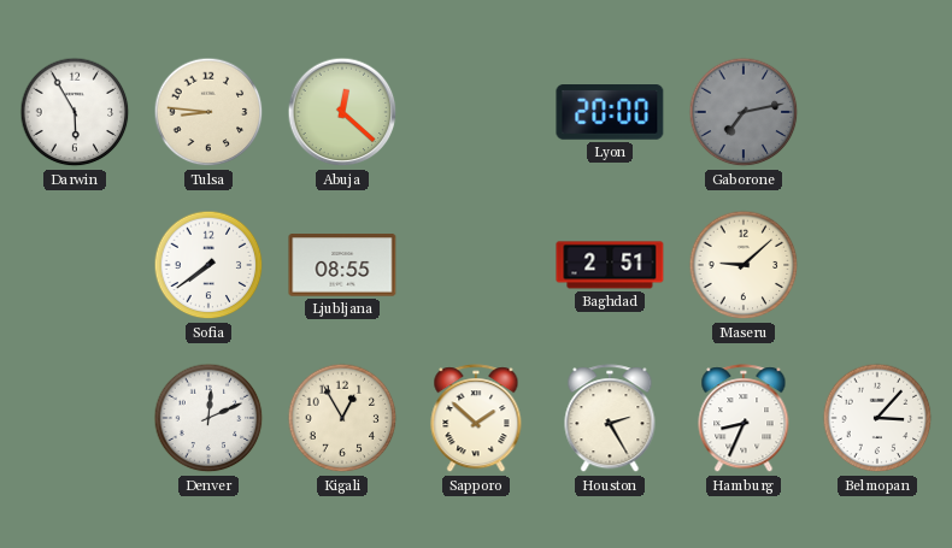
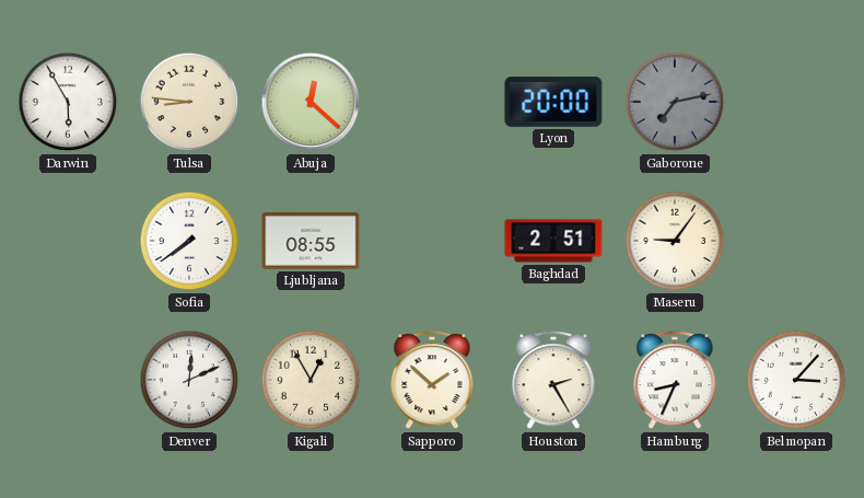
Maseru: 9:08 -> 9:06 (675, 241)
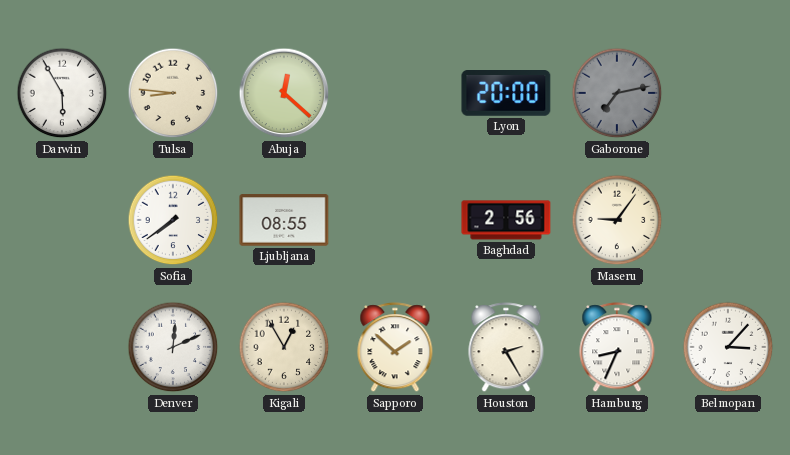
Baghdad: 2:51 -> 2:56 (506, 220)
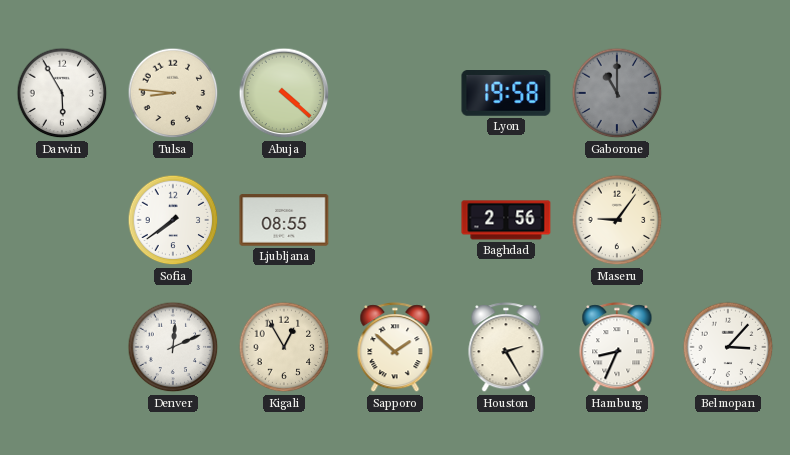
Abuja: 12:22 -> 4:22 (284, 93)
Lyon: 20:00 -> 19:58 (506, 93)
Gaborone: 7:13 -> 11:00 (617, 93)
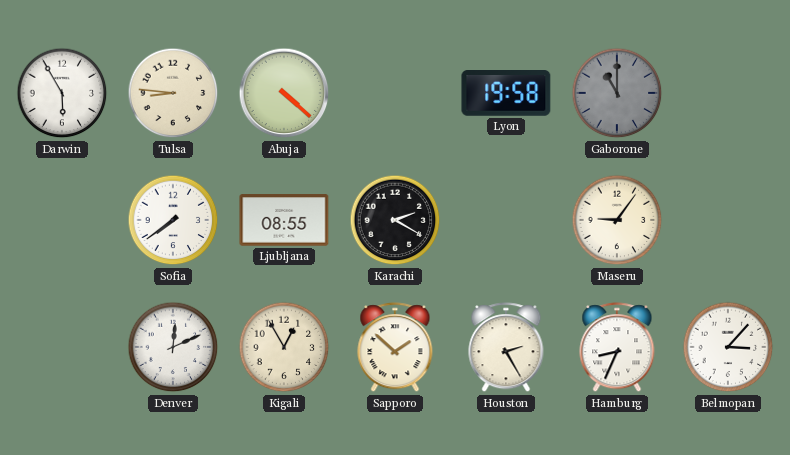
Karachi: none -> 2:20 (395, 220)
Baghdad: 2:56 -> none (506, 220)
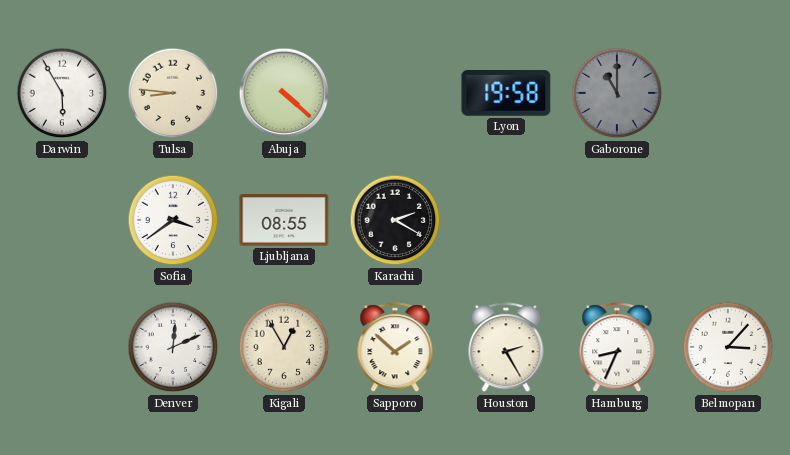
Sofia: 7:39 -> 3:39 (173, 220)
Maseru: 9:06 -> none (617, 220)
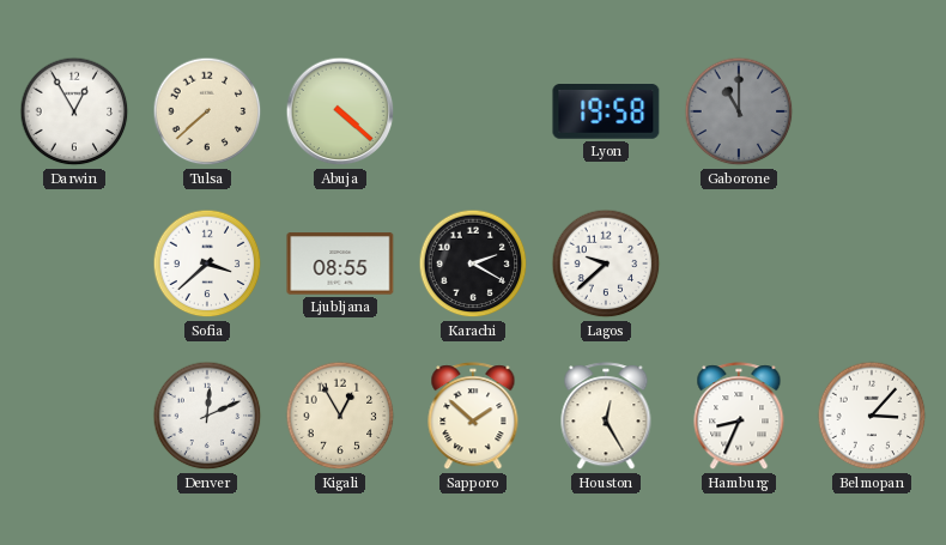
Darwin: 5:55 -> 12:55 (74, 111)
Tulsa: 8:46 -> 7:38 (207, 111)
Sofia: 3:39 -> 3:38 (207, 264)
Lagos: none -> 9:38 (606, 264)
Houston: 2:25 -> 12:25 (606, 417)
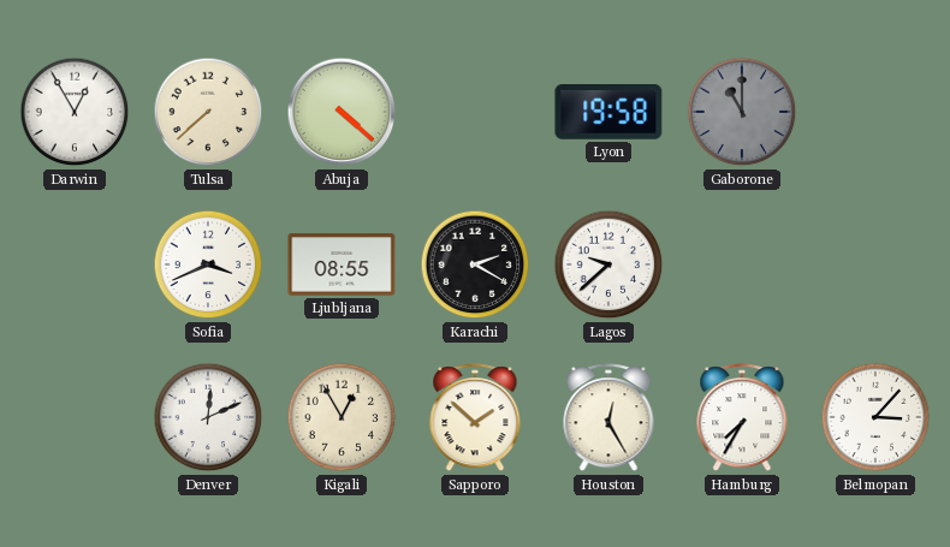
Sofia: 3:38 -> 3:41 (208, 264)
Hamburg: 8:34 -> 7:35 (742, 418)
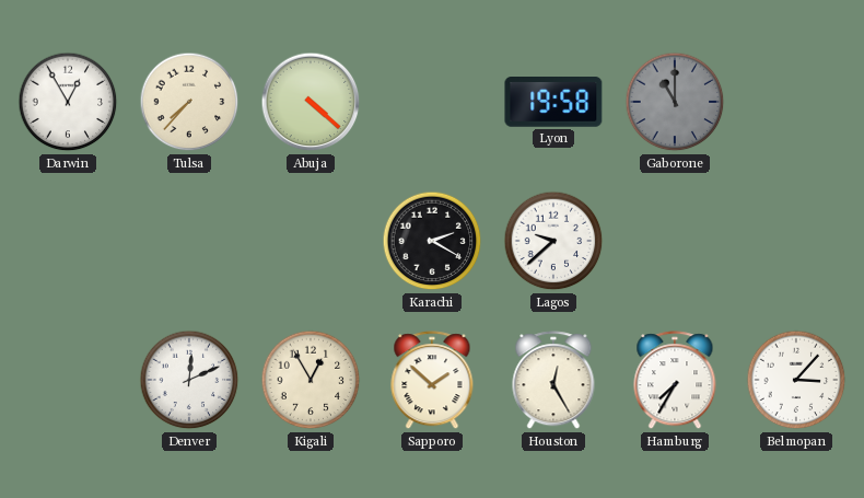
Tulsa: 7:38 -> 7:37 (189, 102)
Sofia: 3:41 -> none (208, 264)
Ljubljana: 08:55 -> none (342, 264)
